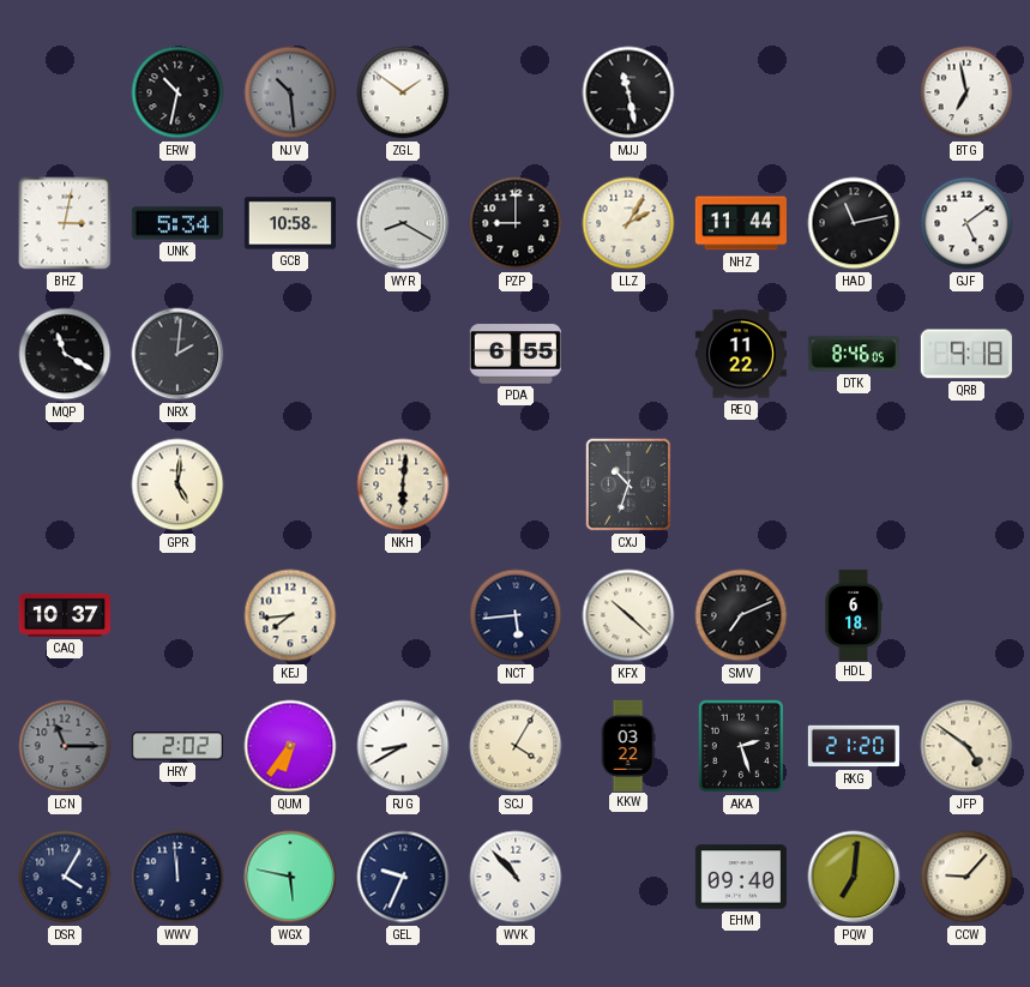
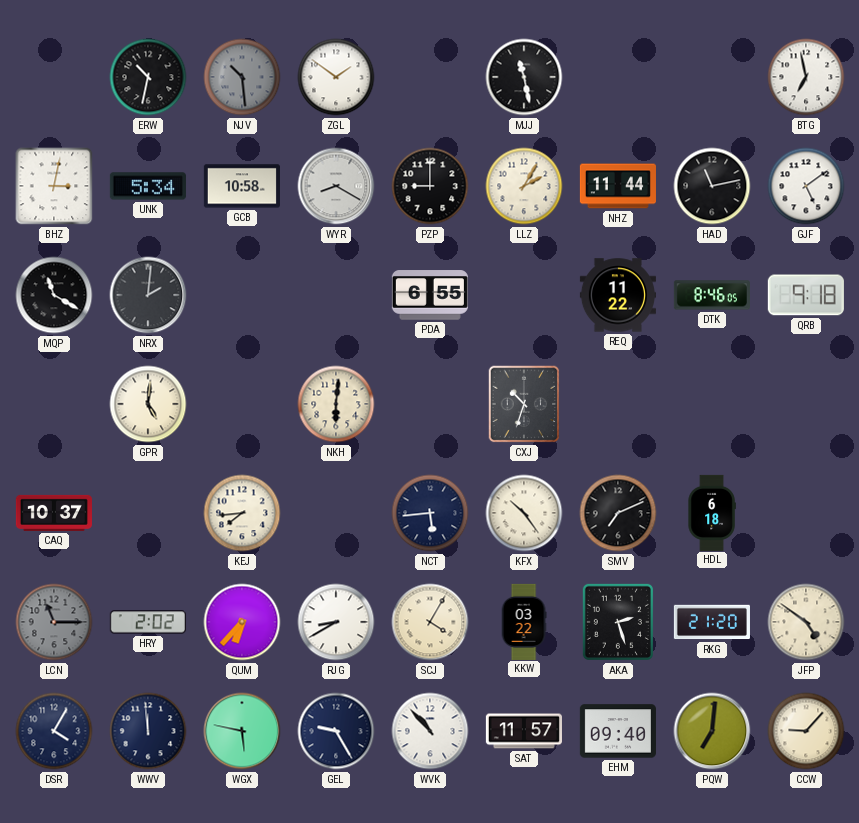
KFX: 10:22 -> 10:24 (524, 513)
QUM: 6:36 -> 6:37 (242, 622)
GEL: 9:34 -> 9:25 (336, 731)
SAT: none -> 11:57 (524, 731)
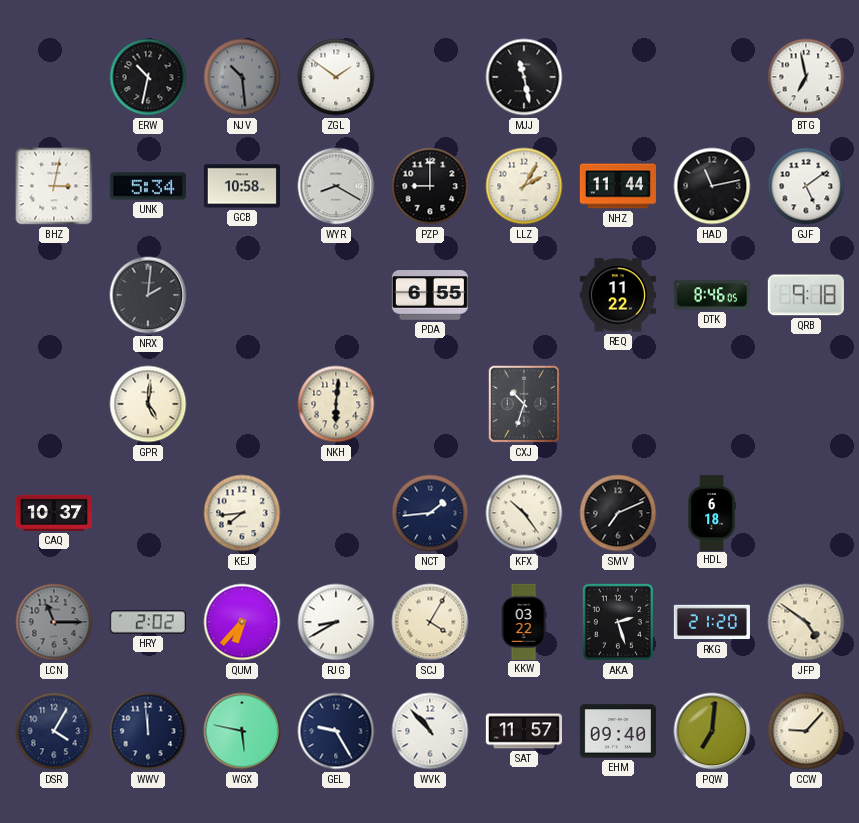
MQP: 11:20 -> none (54, 295)
NCT: 5:44 -> 1:44 (430, 513)
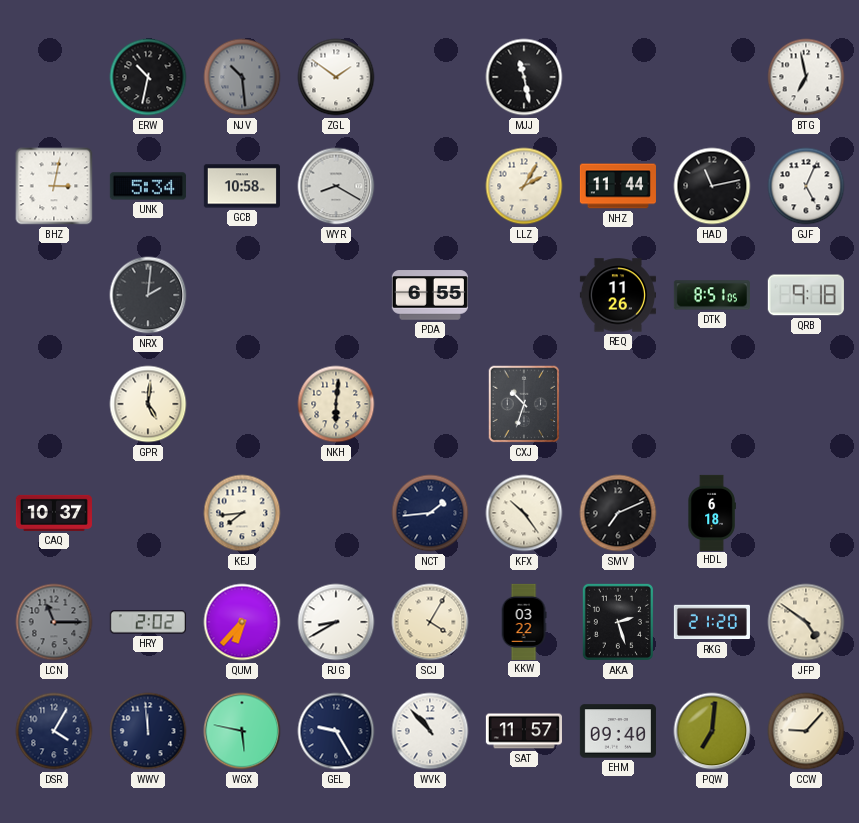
PZP: 9:00 -> none (430, 186)
GJF: 5:09 -> 5:04 (806, 186)
REQ: 11:22 -> 11:26 (618, 295)
DTK: 8:46 -> 8:51 (712, 295)
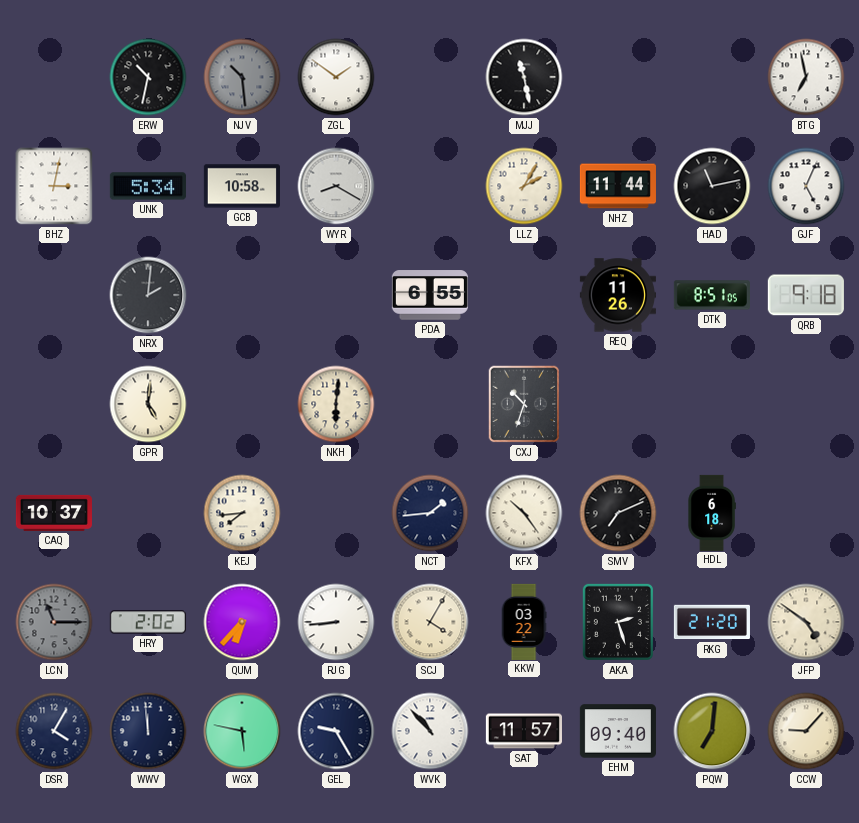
RJG: 8:40 -> 8:44 (336, 622)
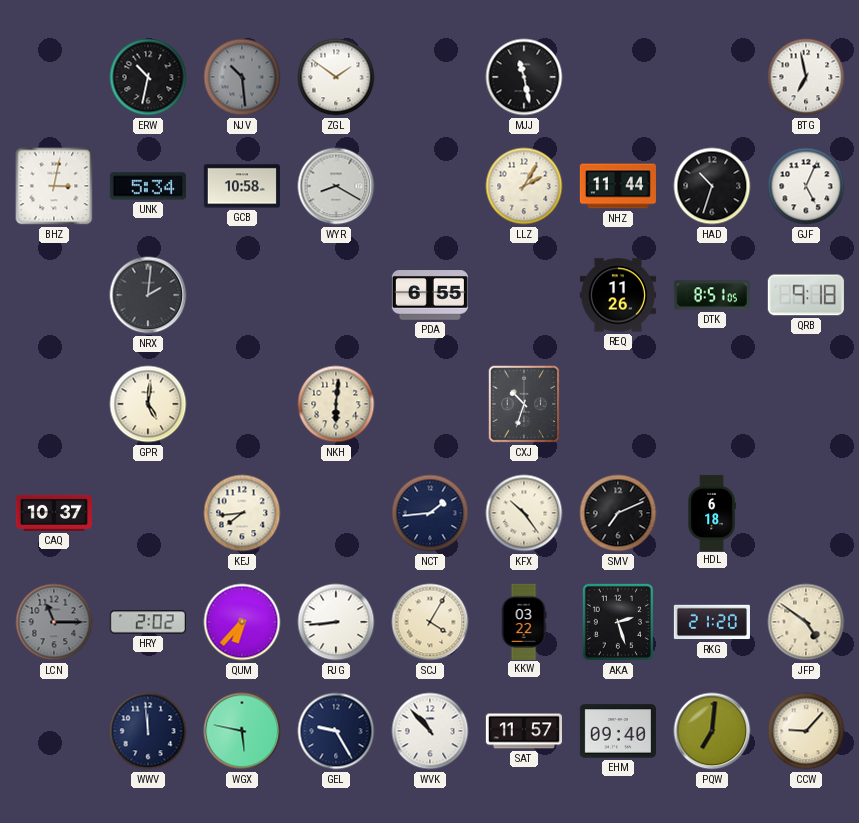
HAD: 11:13 -> 10:33 (712, 186)
DSR: 4:05 -> none (54, 731)
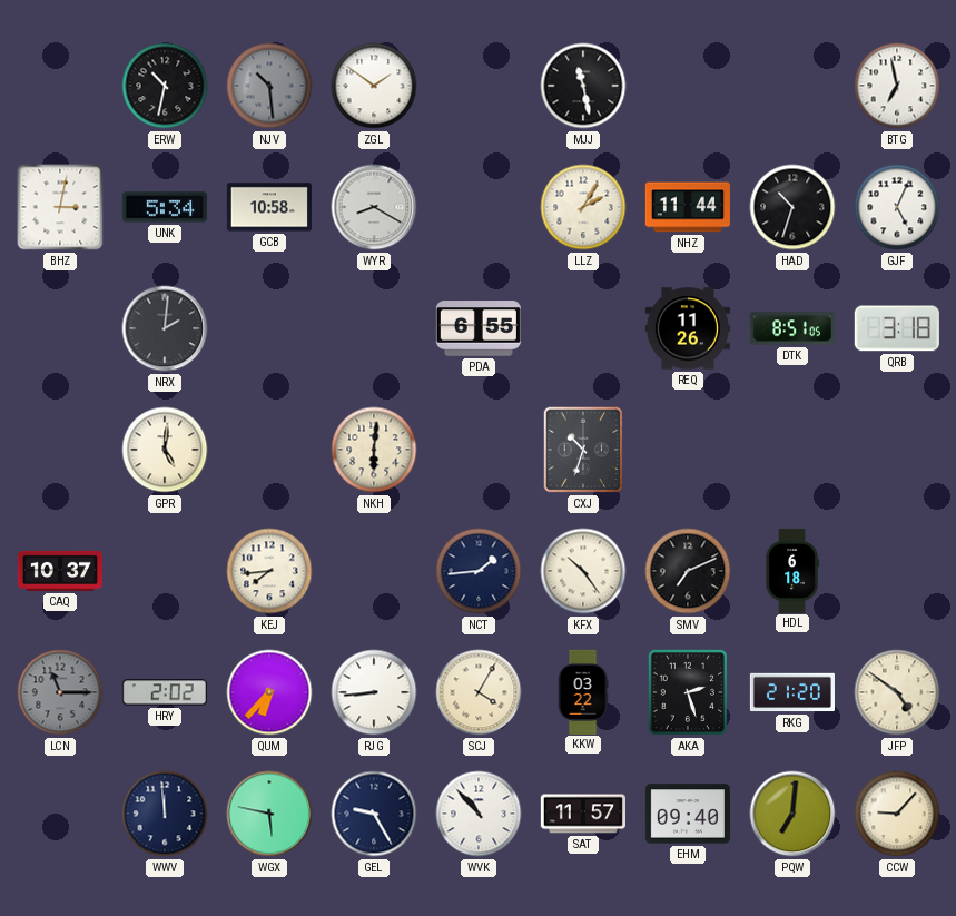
QRB: 9:18 -> 3:18 (897, 328)
